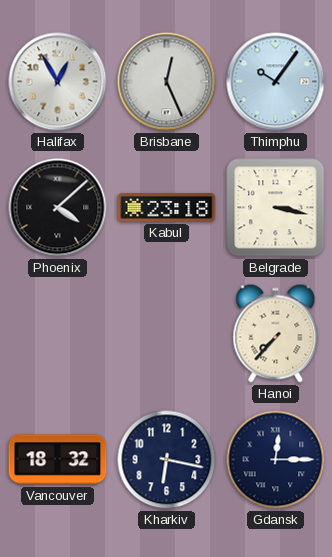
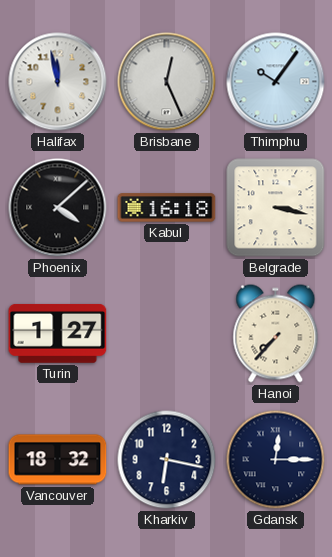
Halifax: 12:55 -> 11:58 (58, 82)
Kabul: 23:18 -> 16:18 (167, 208)
Turin: none -> 1:27 (58, 333)
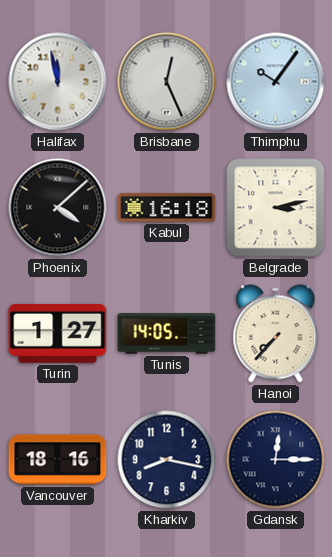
Belgrade: 3:17 -> 3:13 (276, 208)
Tunis: none -> 14:05 (167, 334)
Vancouver: 18:32 -> 18:16 (58, 460)
Kharkiv: 6:17 -> 8:17 (167, 460)
